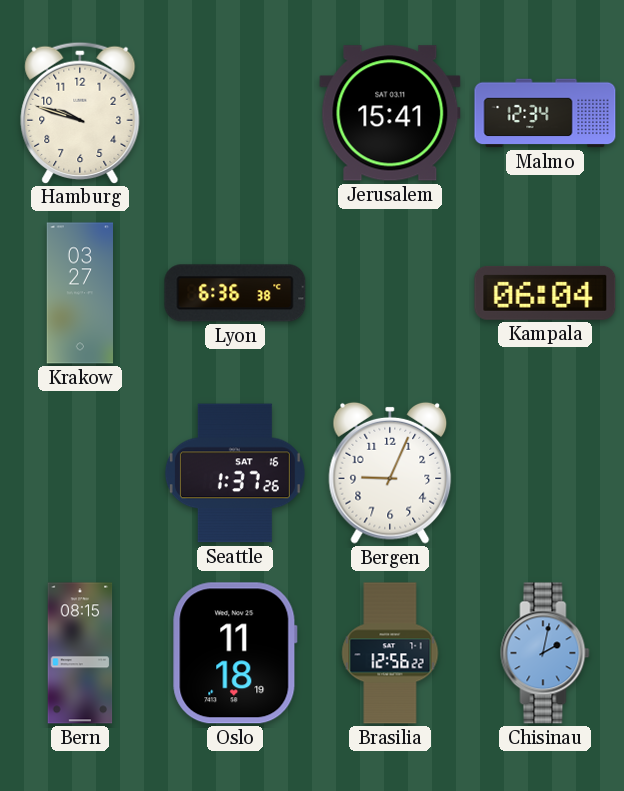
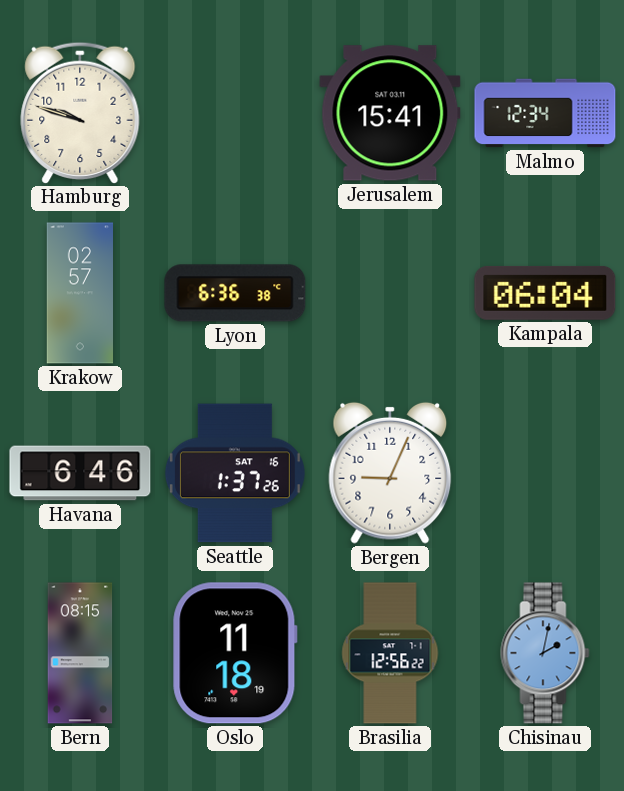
Krakow: 03:27 -> 02:57 (80, 293)
Havana: none -> 6:46 (80, 473)
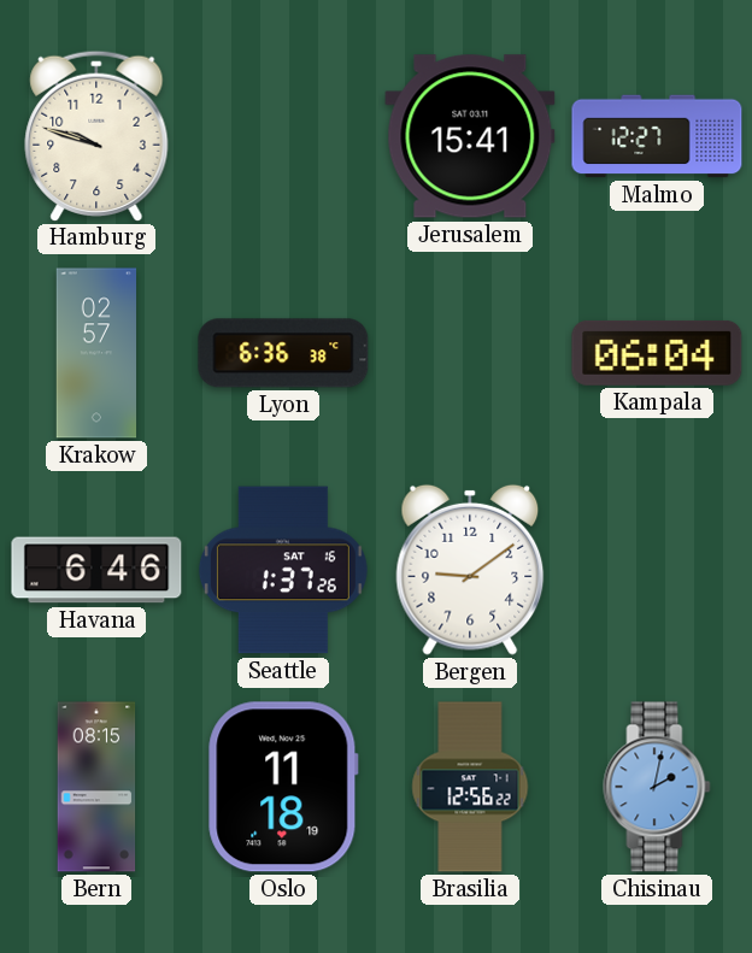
Malmo: 12:34 -> 12:27 (657, 136)
Bergen: 9:04 -> 9:09 (470, 570)
